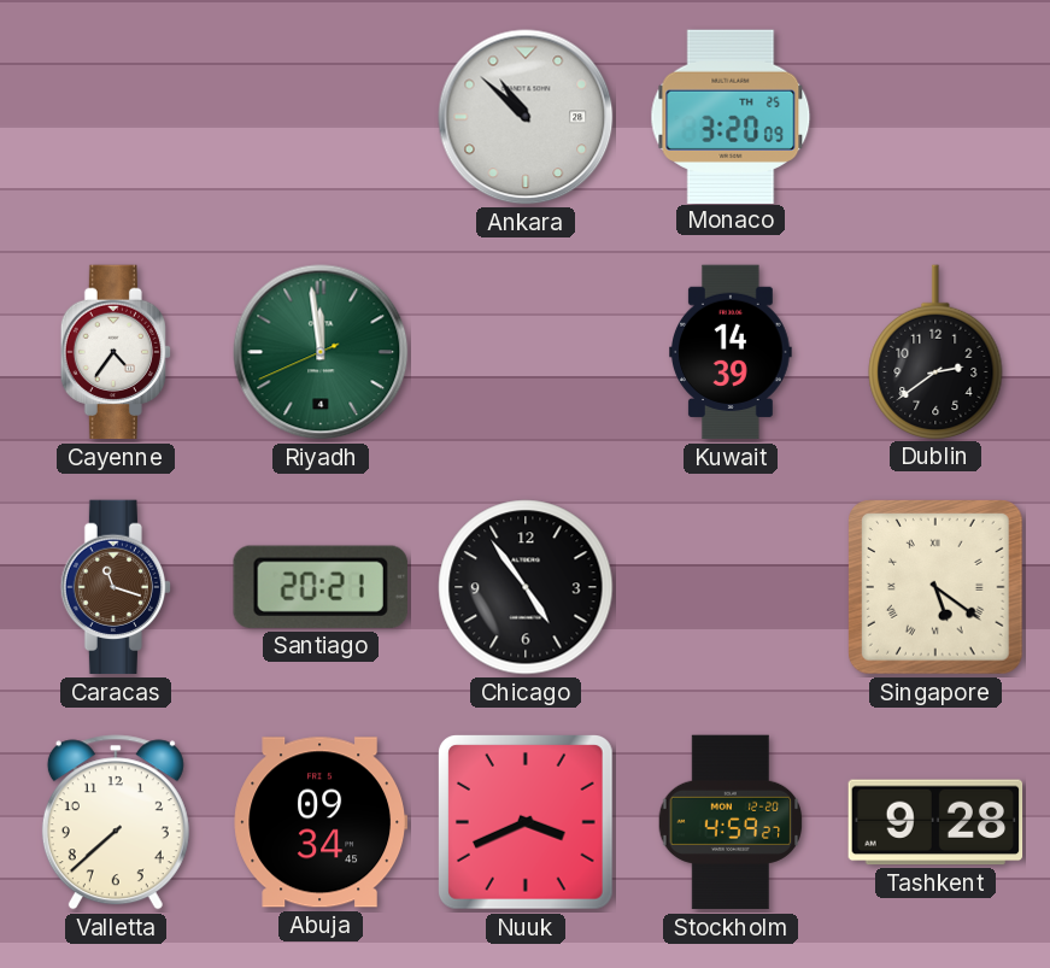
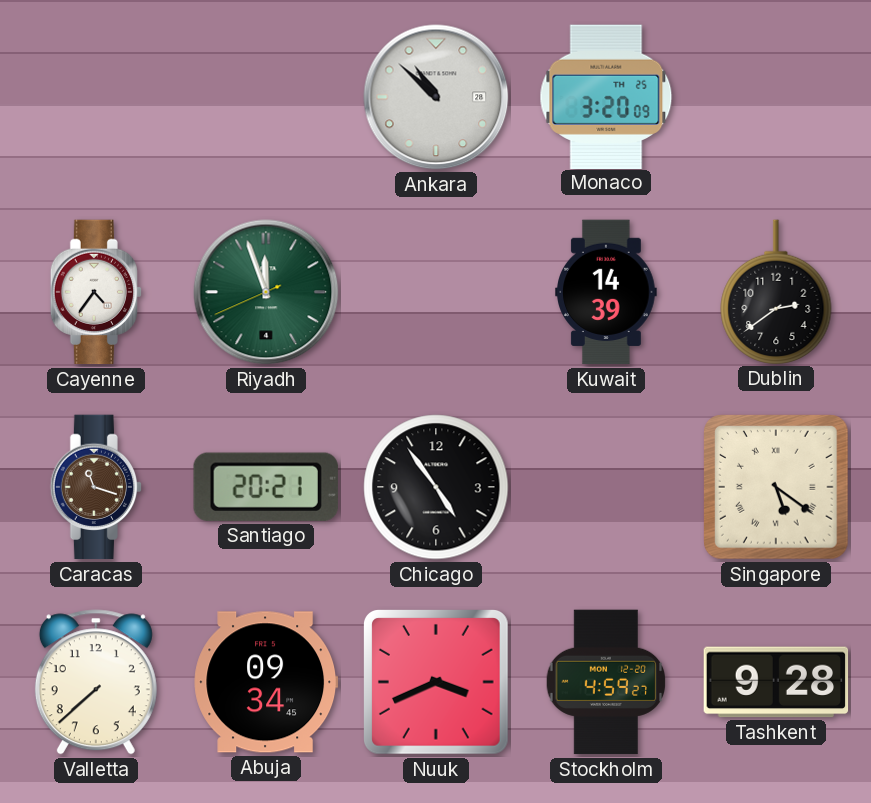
Riyadh: 11:58 -> 11:56 (266, 292)
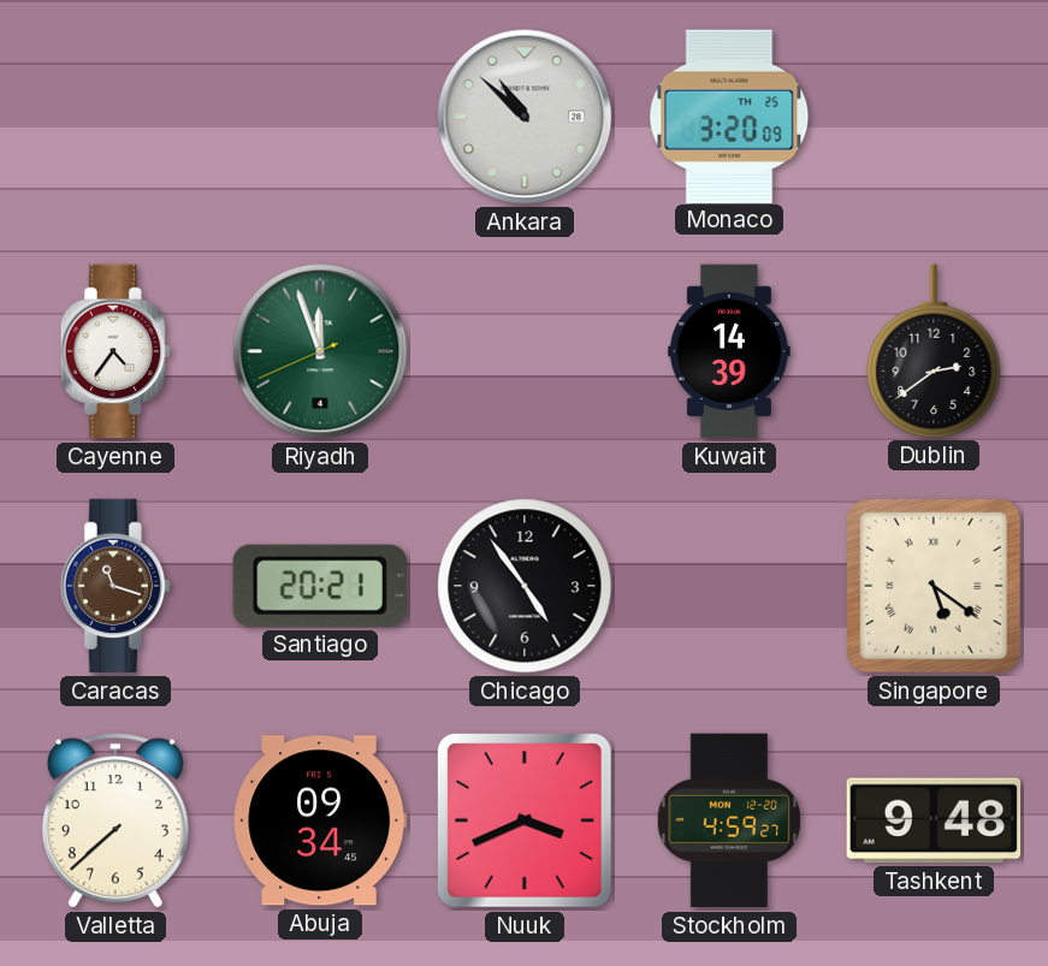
Tashkent: 9:28 -> 9:48 (934, 820)
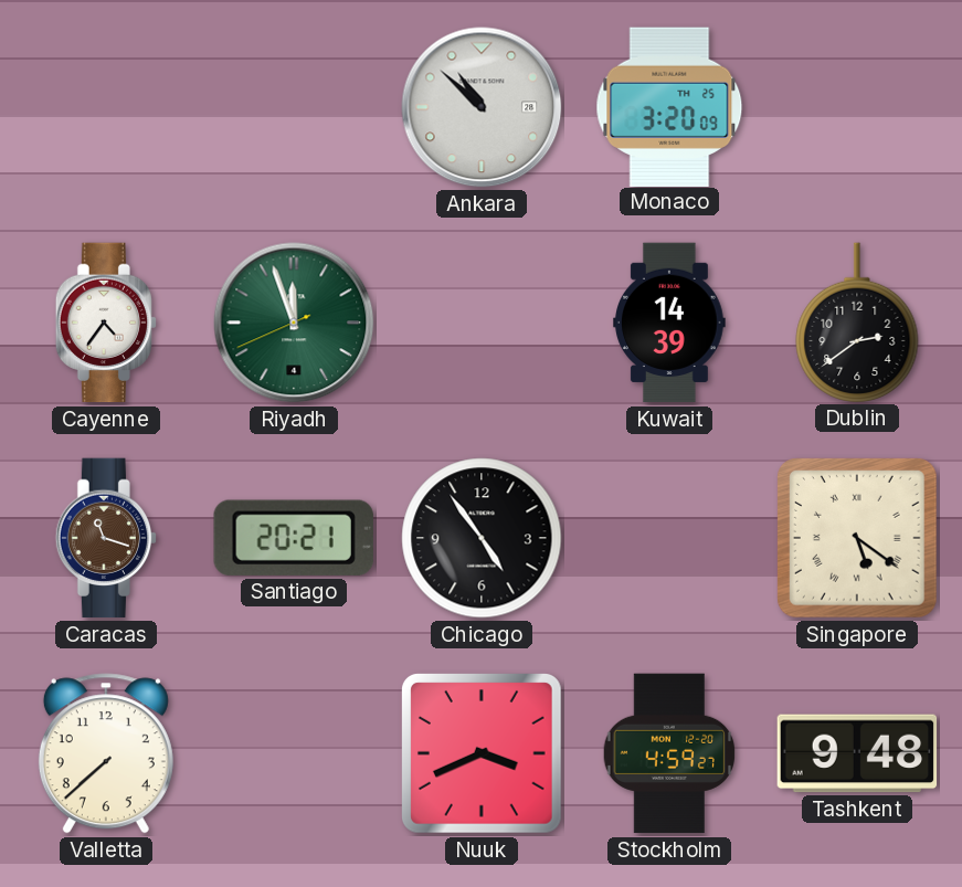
Abuja: 09:34 -> none (320, 820)
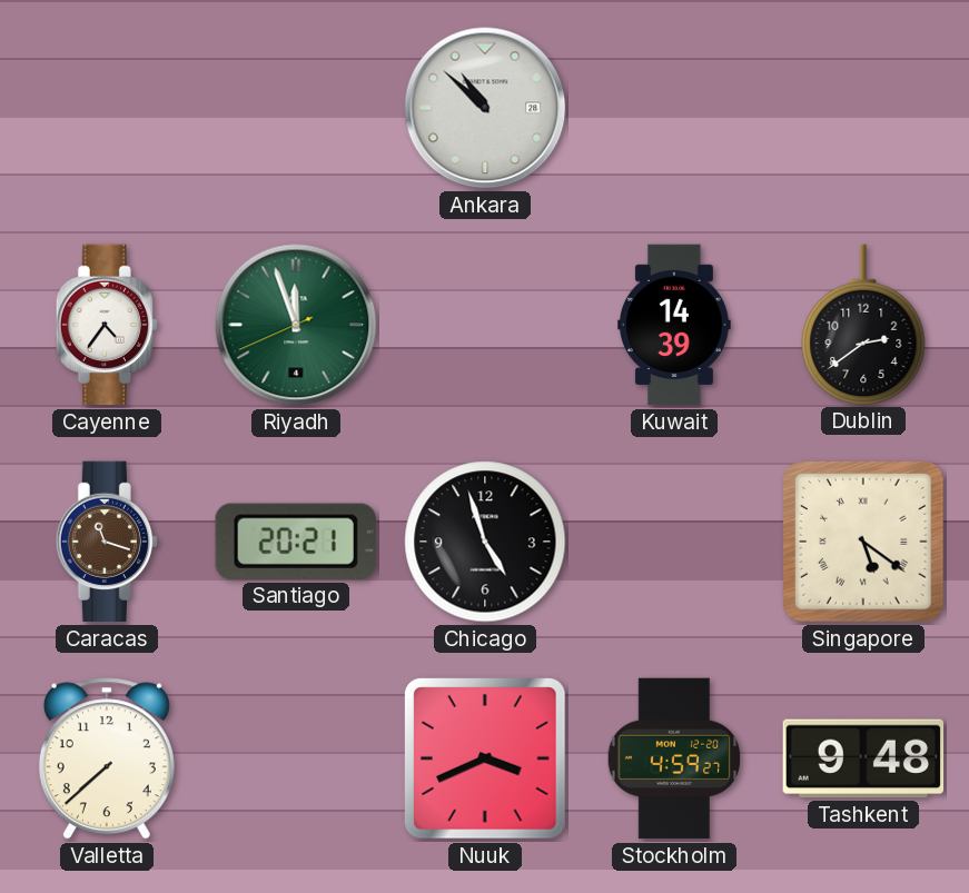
Monaco: 3:20 -> none (669, 106)
Chicago: 4:54 -> 4:57 (485, 542)
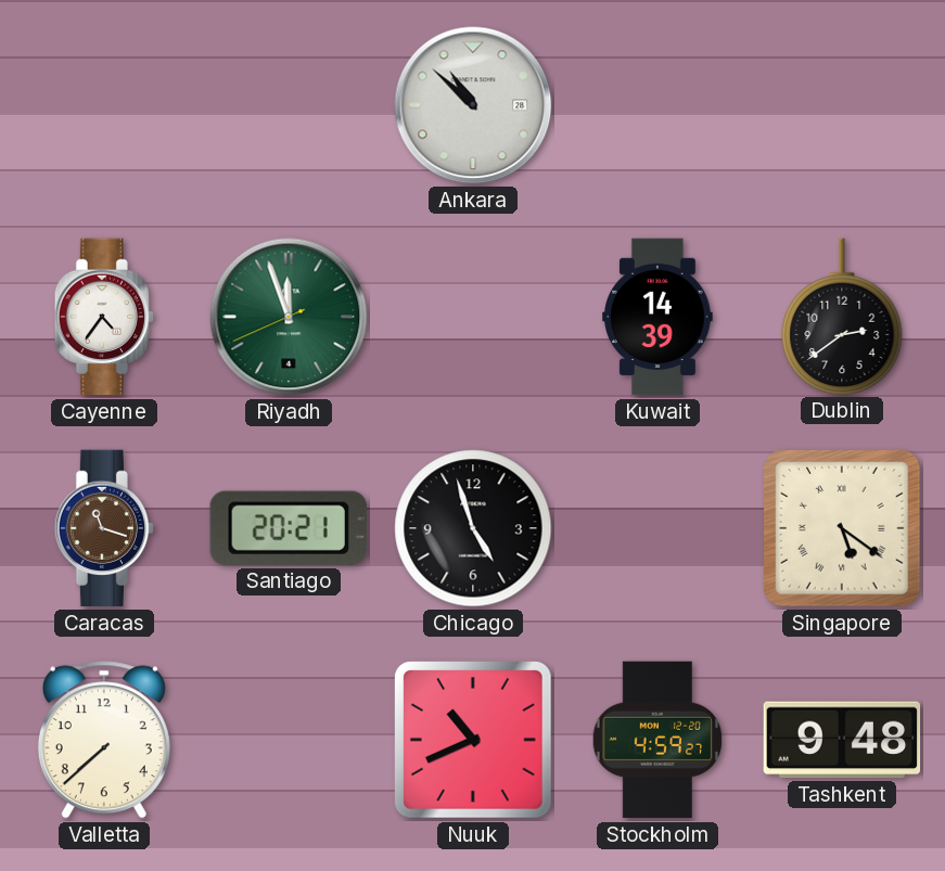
Nuuk: 3:41 -> 10:41 (473, 740)
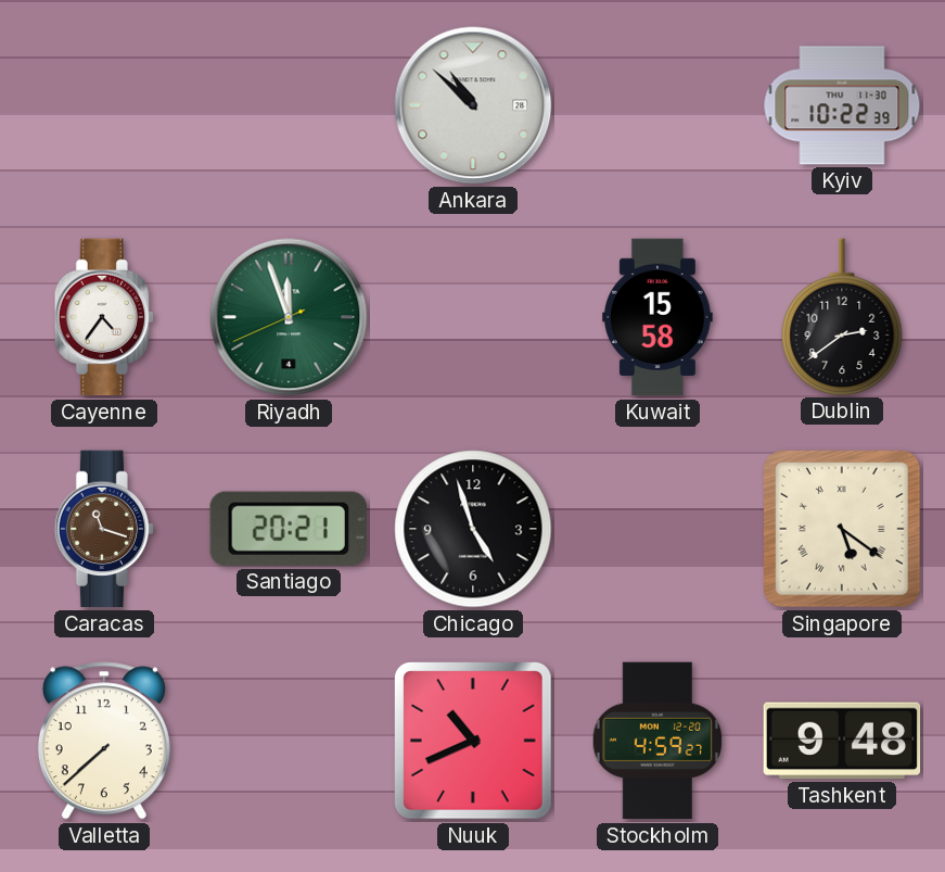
Kyiv: none -> 10:22 (842, 105)
Kuwait: 14:39 -> 15:58 (657, 317)
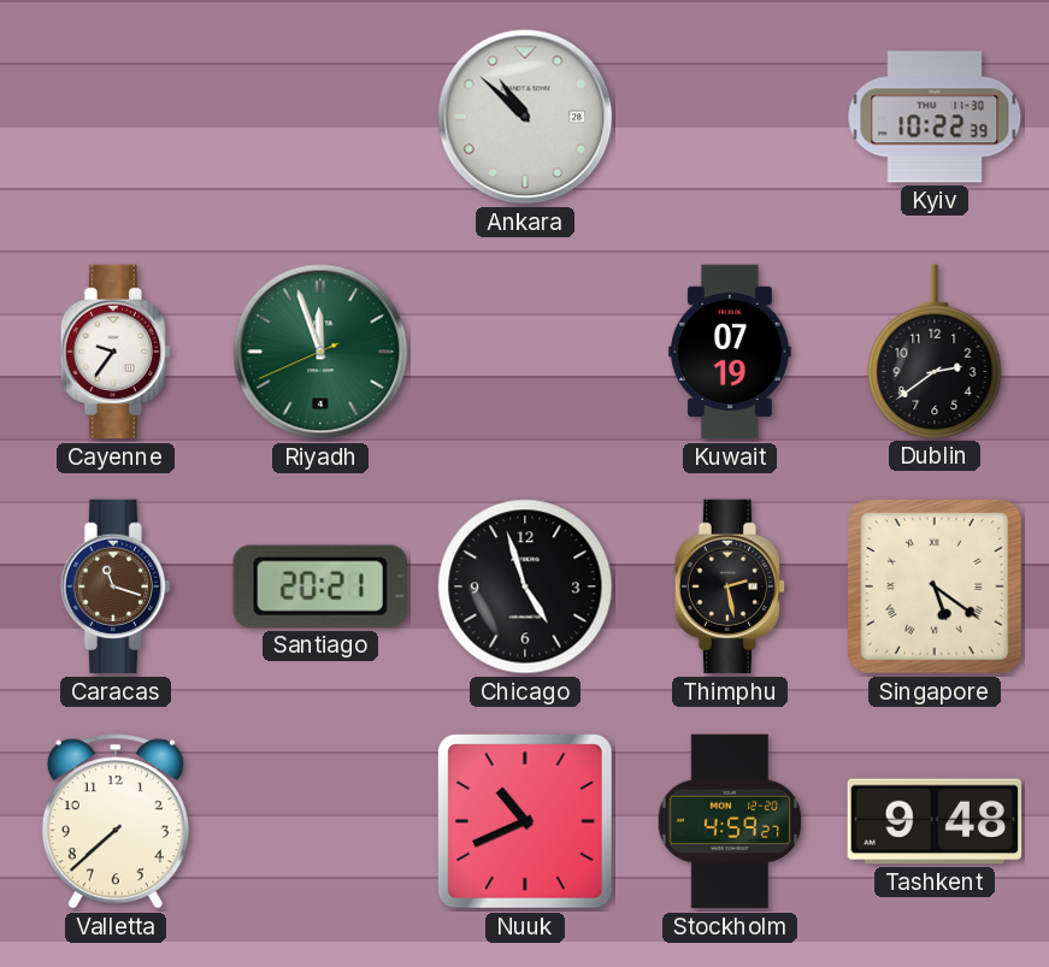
Cayenne: 4:36 -> 9:36 (114, 352)
Kuwait: 15:58 -> 07:19 (730, 352)
Thimphu: none -> 2:28 (729, 586)
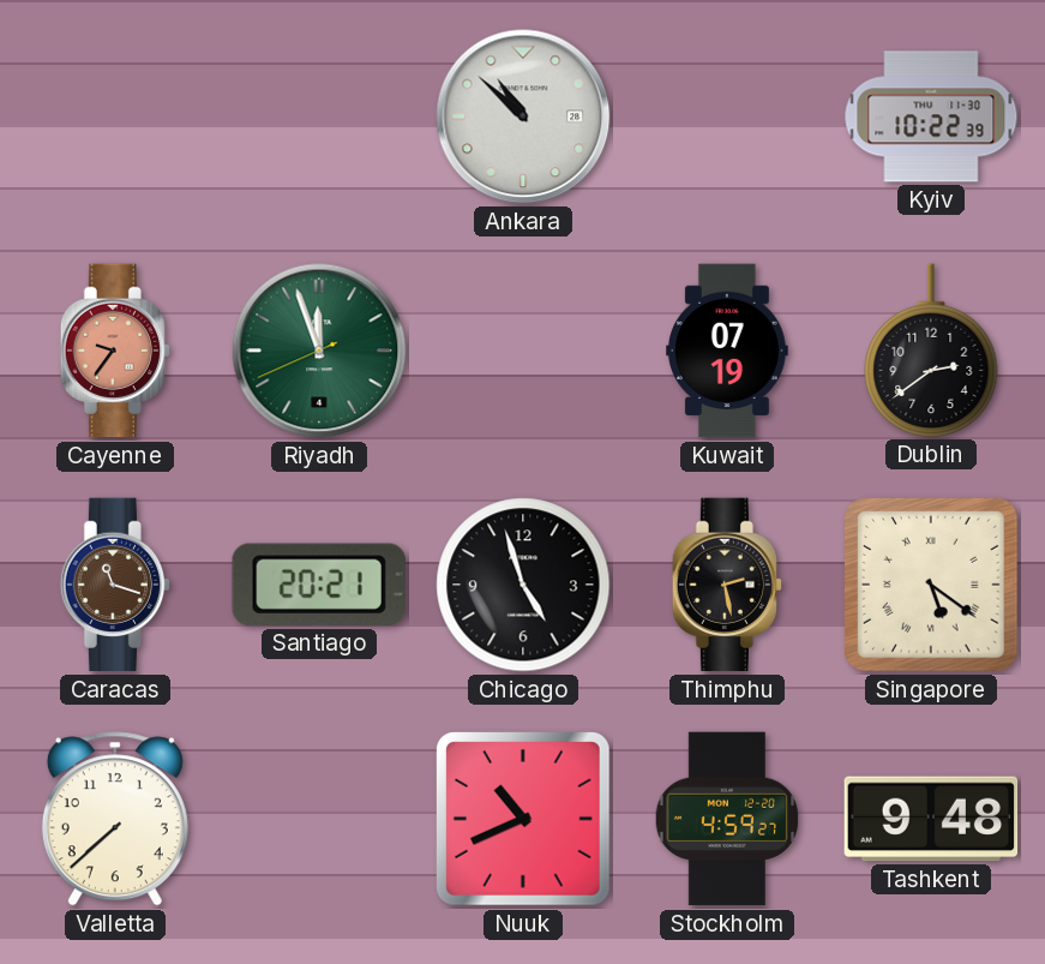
Cayenne dial: white -> salmon (114, 351)
